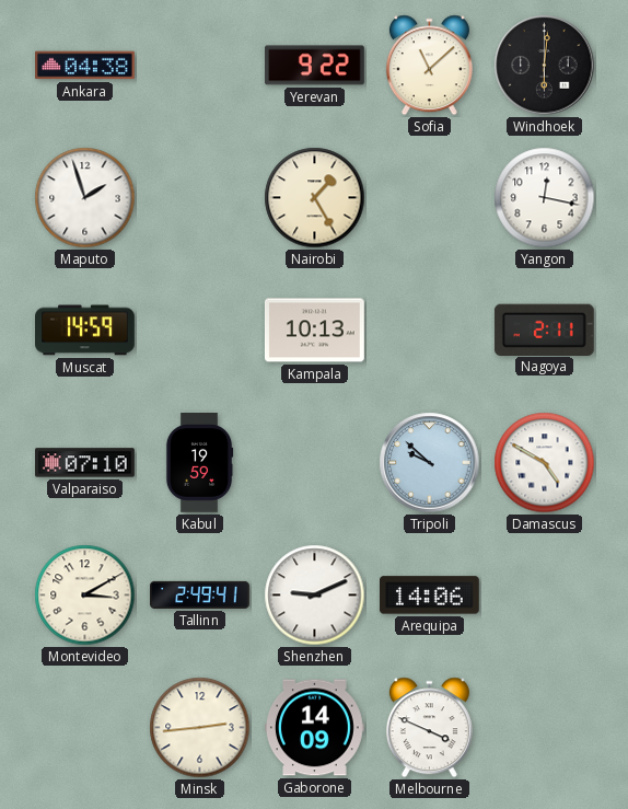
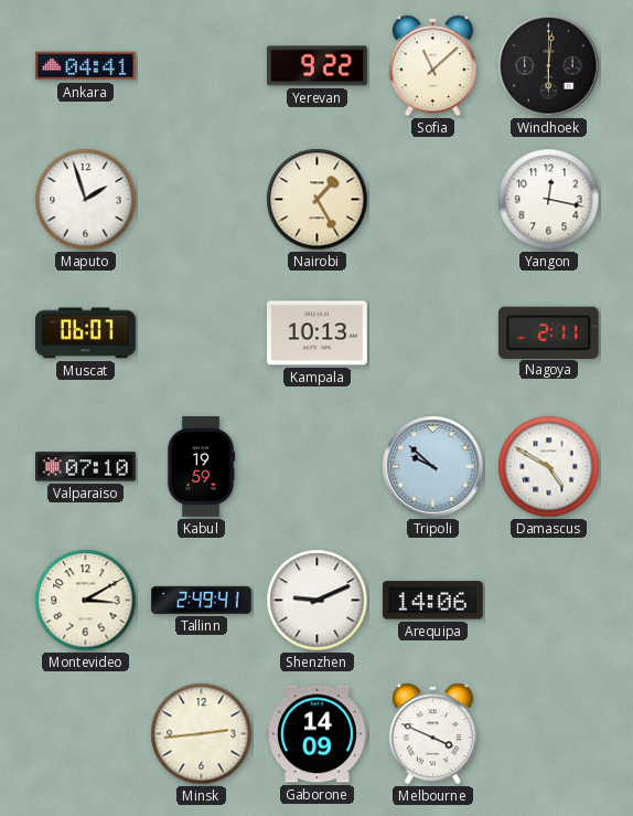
Ankara: 04:38 -> 04:41 (86, 66)
Muscat: 14:59 -> 06:07 (86, 333)
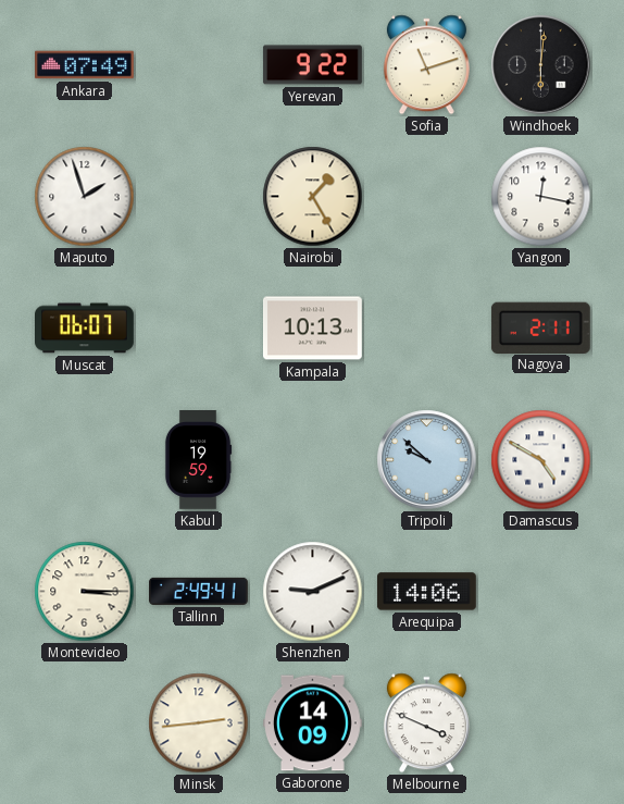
Ankara: 04:41 -> 07:49 (85, 65)
Sofia: 11:08 -> 11:12 (426, 65)
Valparaiso: 07:10 -> none (86, 467)
Montevideo: 3:10 -> 3:15 (85, 592)
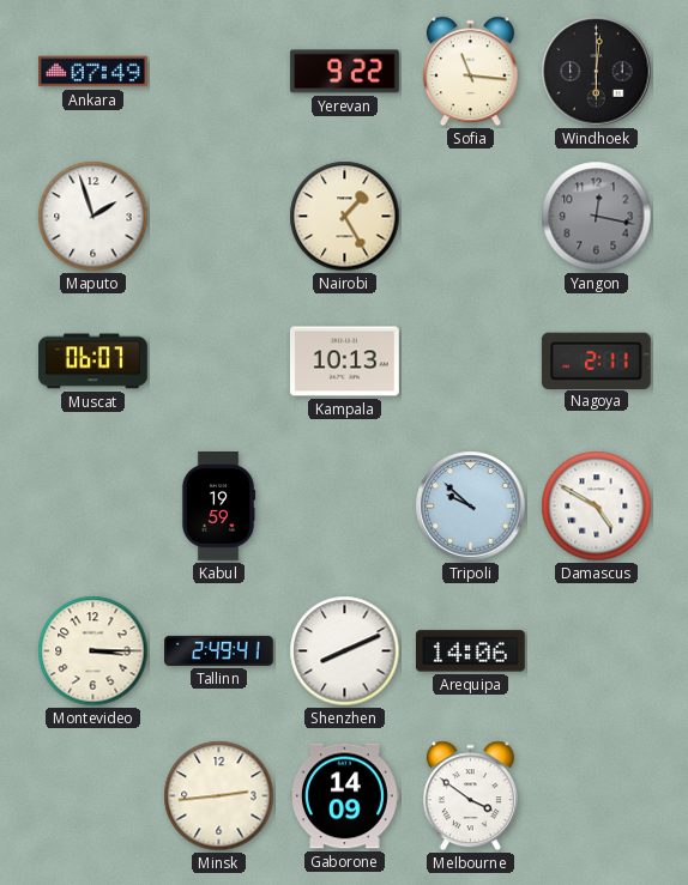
Sofia: 11:12 -> 11:16 (470, 72)
Yangon dial: white -> grey (597, 217)
Shenzhen: 9:11 -> 8:11 (345, 651)
Melbourne: 3:49 -> 3:51 (470, 796)
